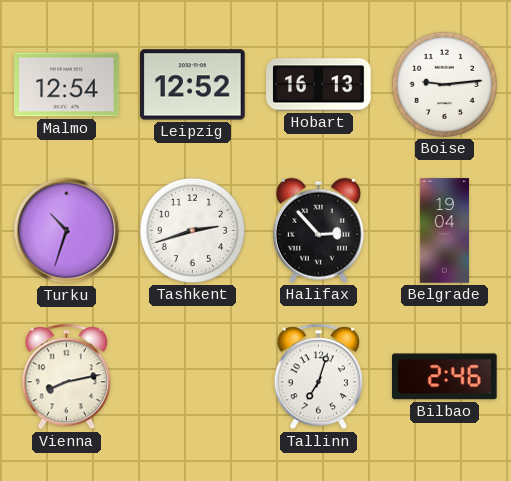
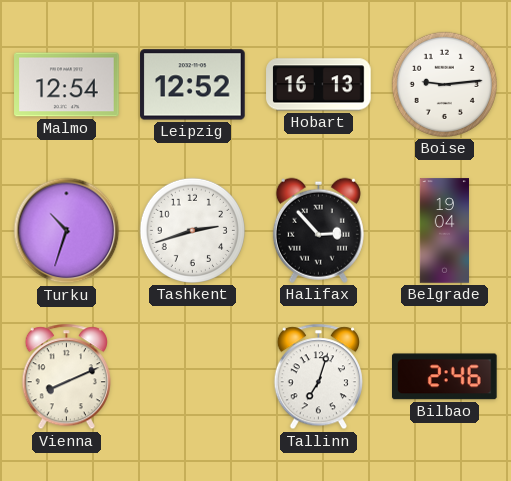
Vienna: 8:13 -> 8:11 (66, 377)
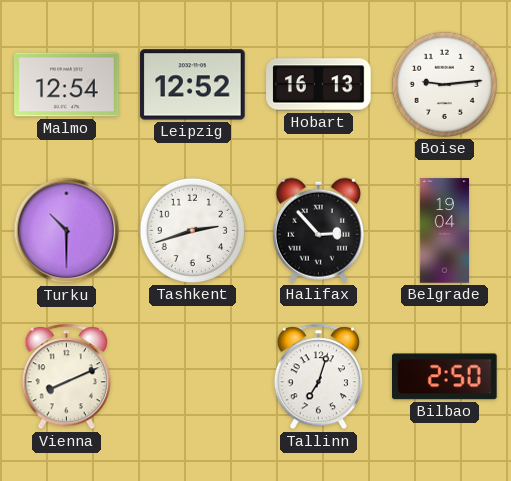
Turku: 10:33 -> 10:30 (67, 231)
Bilbao: 2:46 -> 2:50 (445, 377)
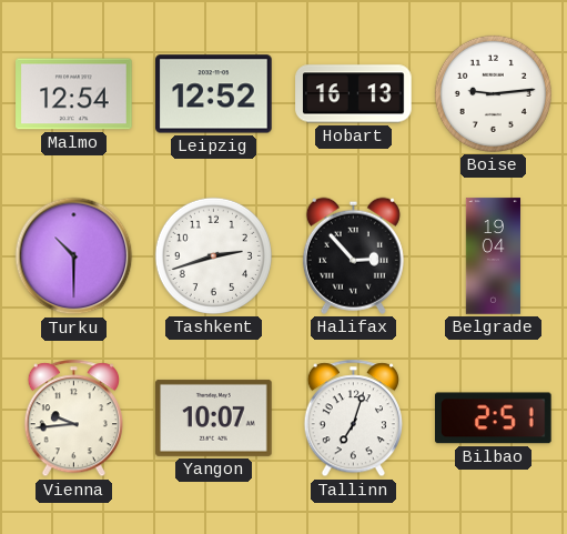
Vienna: 8:11 -> 9:44 (73, 419)
Yangon: none -> 10:07 (214, 417)
Bilbao: 2:50 -> 2:51 (494, 419)
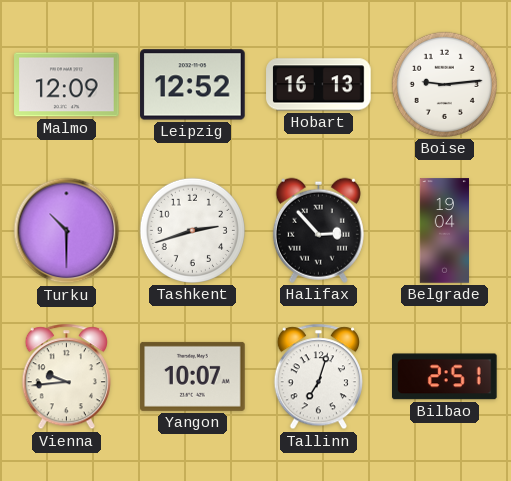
Malmo: 12:54 -> 12:09 (67, 85)
